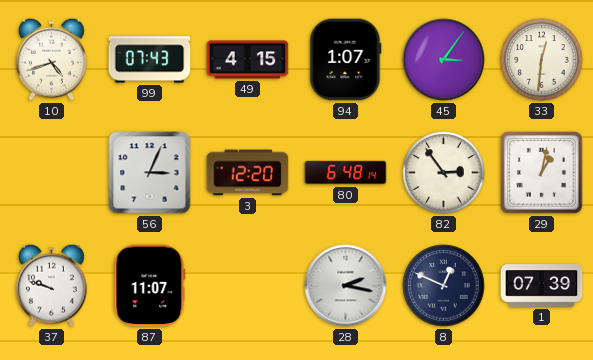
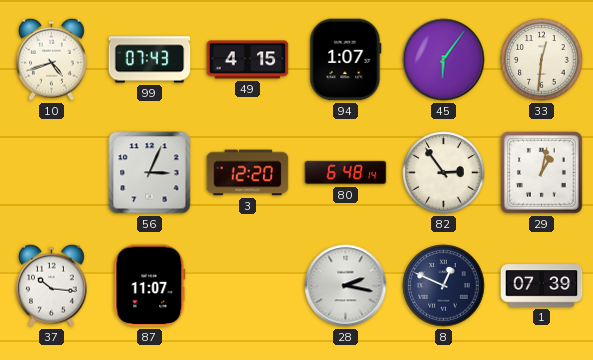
45: 3:06 -> 6:06 (444, 60)
37: 9:48 -> 10:16 (52, 285)
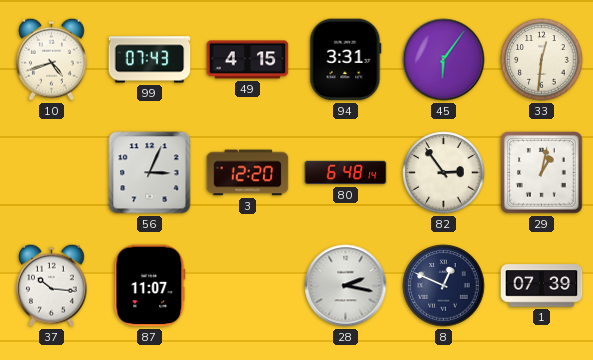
94: 1:07 -> 3:31 (346, 60)
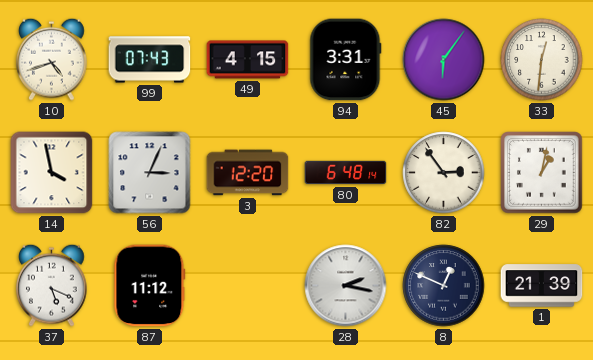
14: none -> 3:58 (52, 173)
37: 10:16 -> 5:19 (52, 285)
87: 11:07 -> 11:12 (150, 286)
1: 07:39 -> 21:39 (542, 286)
